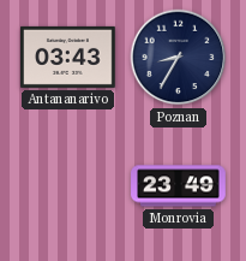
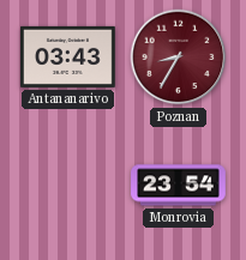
Poznan dial: navy -> burgundy (179, 58)
Monrovia: 23:49 -> 23:54 (179, 186)
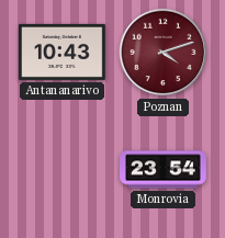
Antananarivo: 03:43 -> 10:43 (63, 52)
Poznan: 8:35 -> 4:12 (164, 53)
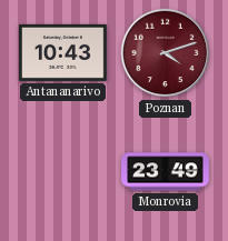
Monrovia: 23:54 -> 23:49 (166, 172)
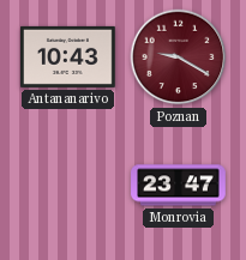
Poznan: 4:12 -> 9:20 (179, 58)
Monrovia: 23:49 -> 23:47 (179, 186)
